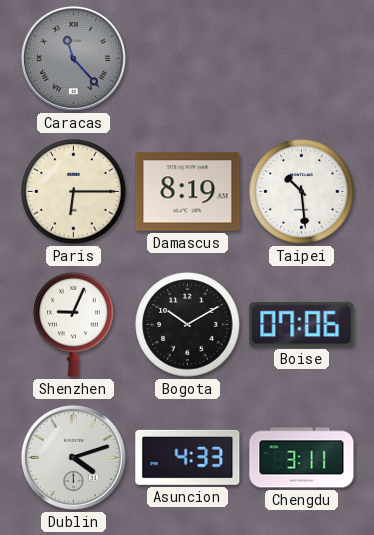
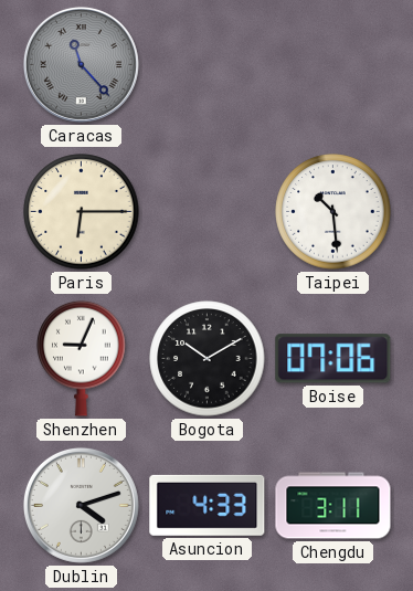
Damascus: 8:19 -> none (188, 192)
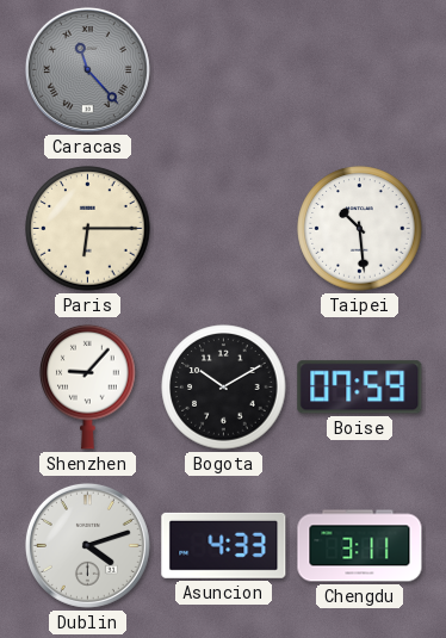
Shenzhen: 9:04 -> 9:07 (88, 386)
Boise: 07:06 -> 07:59 (360, 388)
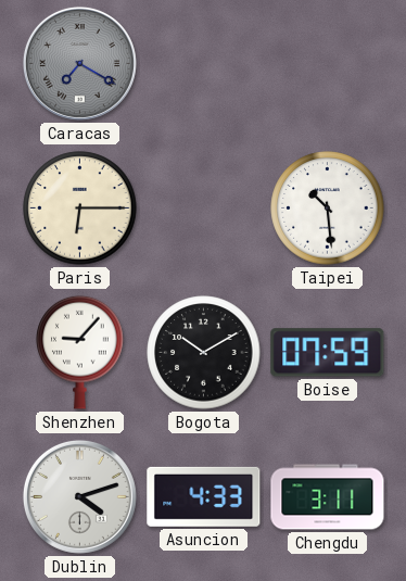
Caracas: 11:23 -> 7:20 (79, 63)
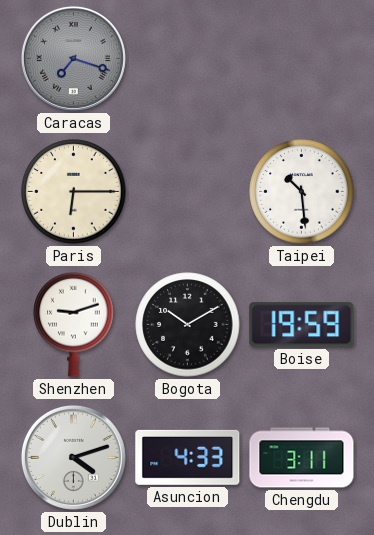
Caracas: 7:20 -> 7:18 (73, 58)
Shenzhen: 9:07 -> 9:12 (74, 324)
Boise: 07:59 -> 19:59 (302, 325)
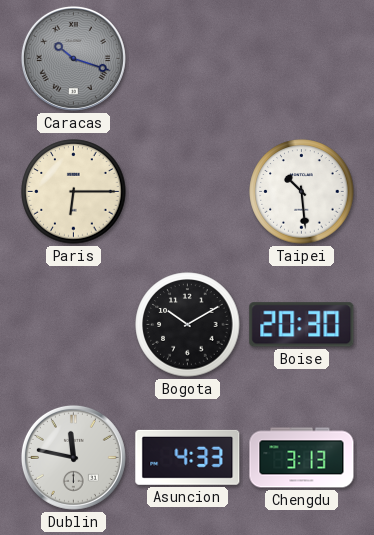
Caracas: 7:18 -> 10:18 (73, 58)
Shenzhen: 9:12 -> none (74, 324)
Boise: 19:59 -> 20:30 (302, 325)
Dublin: 4:12 -> 11:47 (73, 457)
Chengdu: 3:11 -> 3:13 (302, 458)
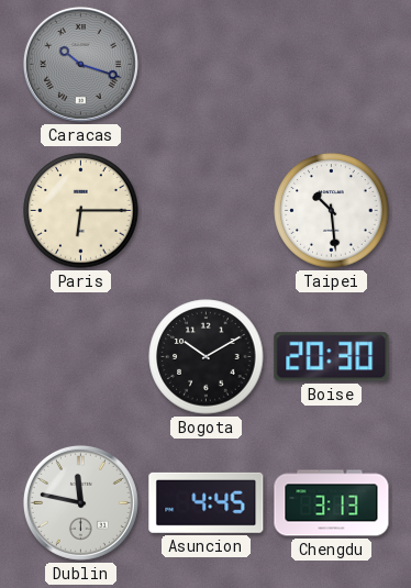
Asuncion: 4:33 -> 4:45 (207, 502)
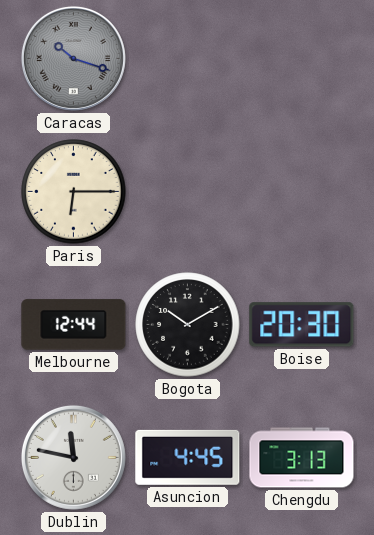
Taipei: 10:29 -> none (332, 211)
Melbourne: none -> 12:44 (74, 325)
